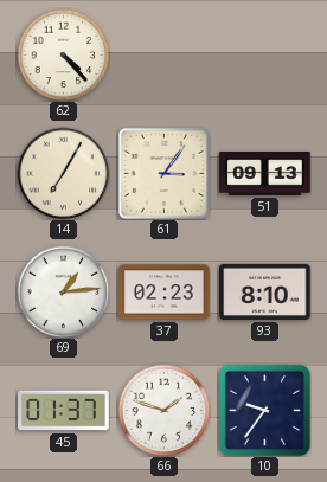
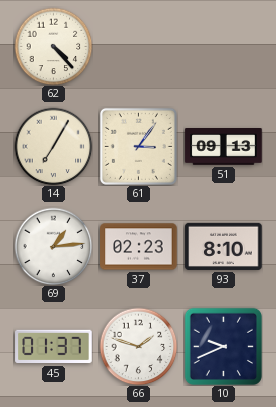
10: 9:36 -> 9:41 (223, 346)
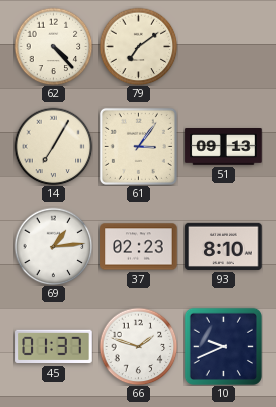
79: none -> 7:09 (138, 46)
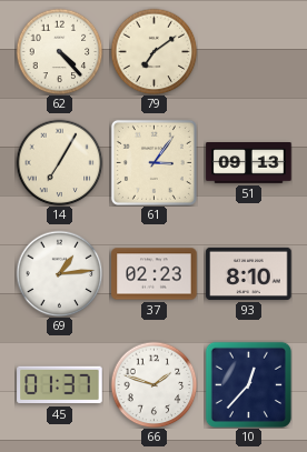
10: 9:41 -> 12:37 (248, 384)
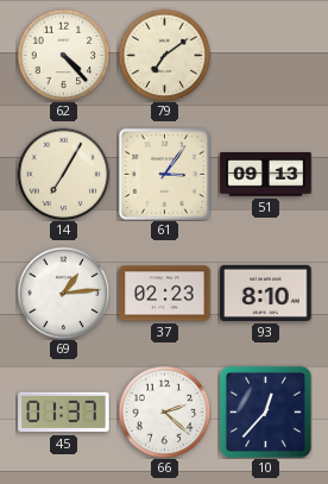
66: 1:48 -> 2:22 (164, 411)
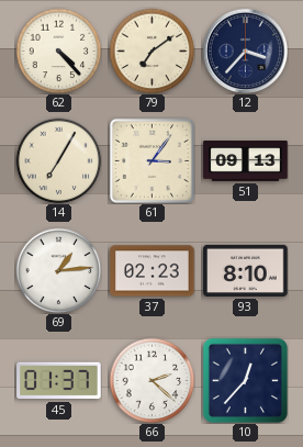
12: none -> 3:37 (245, 51)
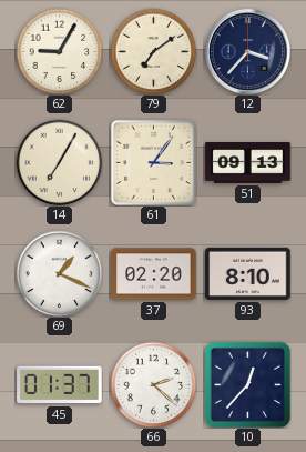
62: 4:23 -> 9:05 (59, 51)
69: 1:14 -> 1:19 (59, 273)
37: 02:23 -> 02:20 (154, 274)
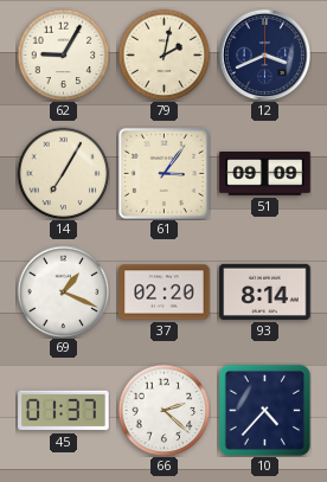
79: 7:09 -> 2:02 (163, 54)
12: 3:37 -> 3:41 (264, 54)
51: 09:13 -> 09:09 (265, 174)
93: 8:10 -> 8:14 (265, 291)
10: 12:37 -> 4:37 (264, 410)
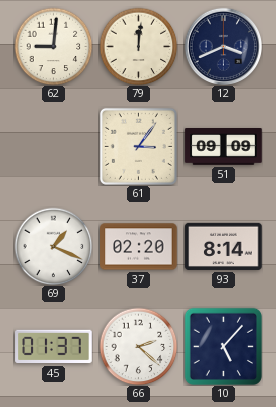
62: 9:05 -> 9:01 (53, 46)
79: 2:02 -> 12:01 (138, 46)
14: 7:05 -> none (63, 173)
10: 4:37 -> 5:07 (223, 346)
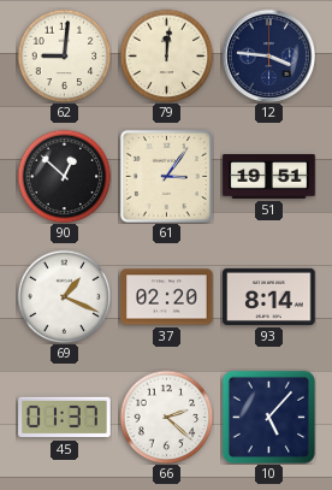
12: 3:41 -> 3:46 (268, 55)
90: none -> 12:52 (64, 176)
51: 09:09 -> 19:51 (269, 177)
